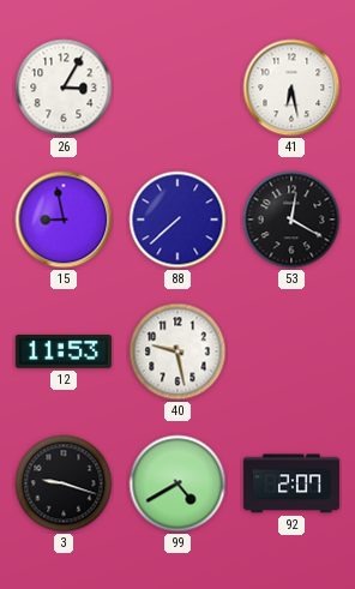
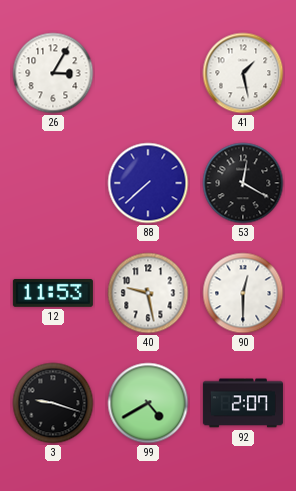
41: 6:28 -> 1:28 (243, 73)
15: 8:58 -> none (64, 220)
90: none -> 12:30 (243, 293)
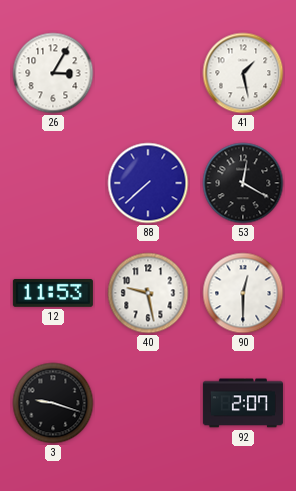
99: 4:40 -> none (148, 403)
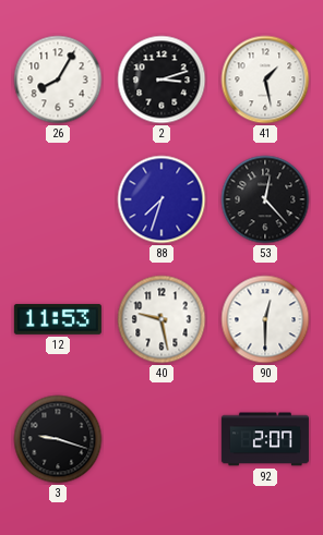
26: 3:05 -> 8:05 (58, 80)
2: none -> 3:12 (161, 80)
88: 7:38 -> 7:33 (161, 199)
53: 12:20 -> 12:23 (265, 199)
